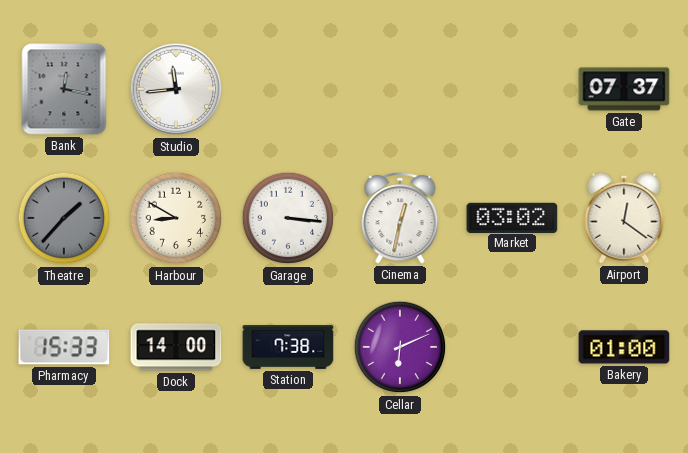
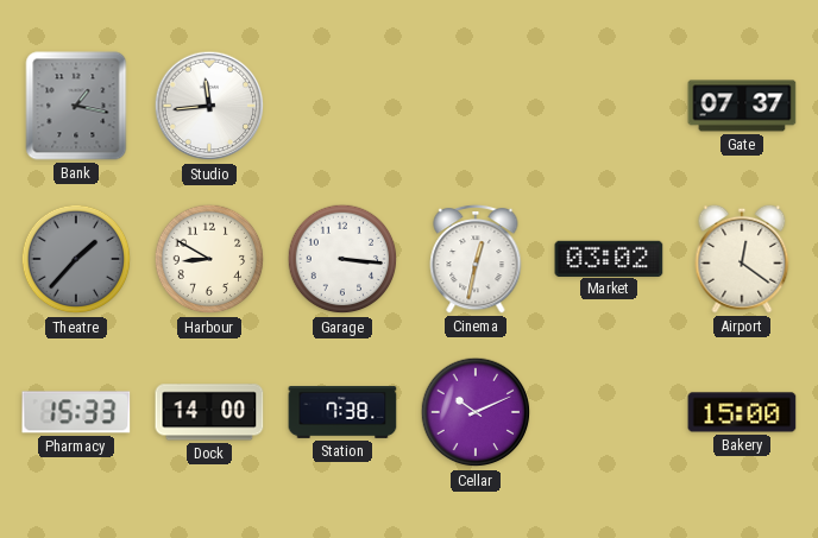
Bank: 12:17 -> 1:17 (76, 106)
Cellar: 6:11 -> 10:11 (476, 412)
Bakery: 01:00 -> 15:00 (742, 412)
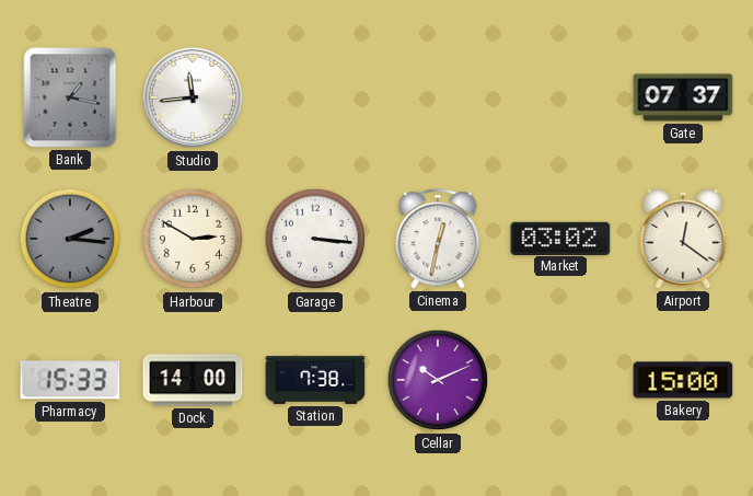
Theatre: 1:37 -> 2:16 (70, 239)
Harbour: 8:50 -> 2:50 (193, 239)
